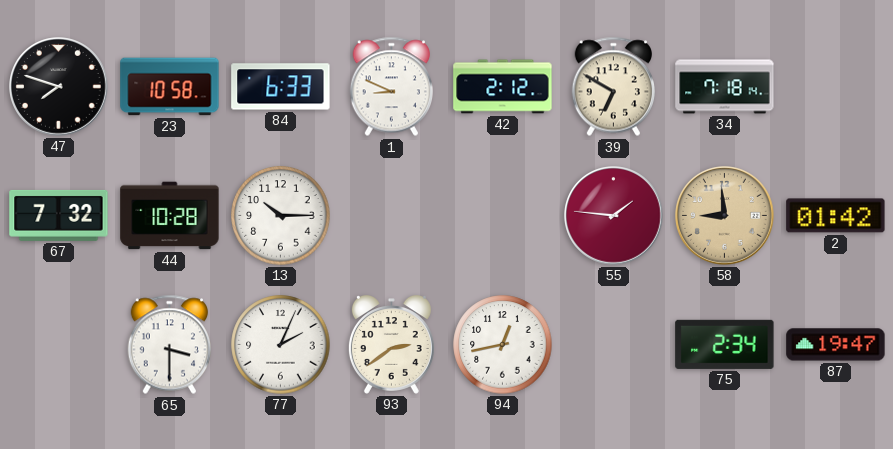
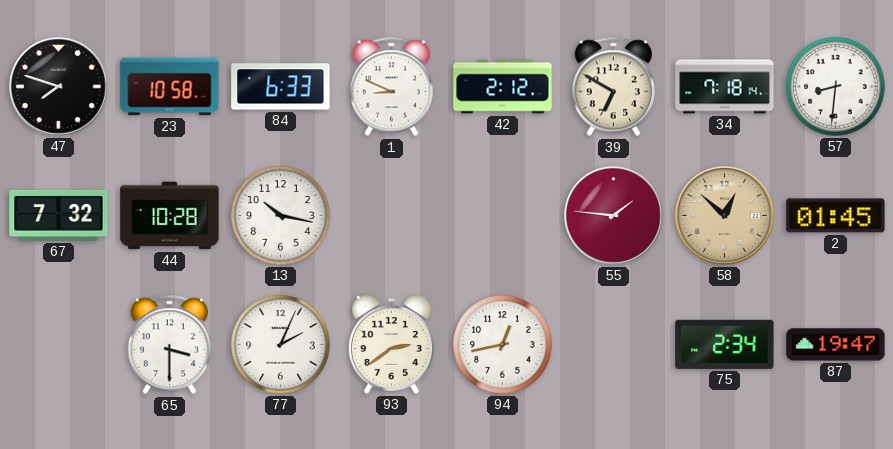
57: none -> 8:31 (836, 87)
13: 10:15 -> 10:17 (281, 216)
58: 8:59 -> 12:52 (725, 216)
2: 01:42 -> 01:45 (836, 216)
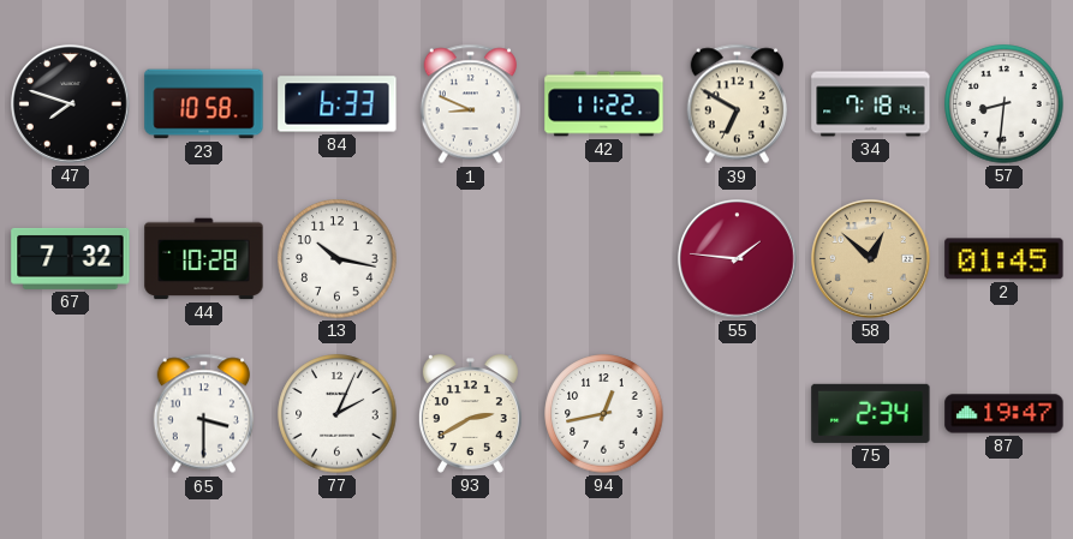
42: 2:12 -> 11:22 (604, 104)
93: 2:39 -> 2:40 (470, 414)
